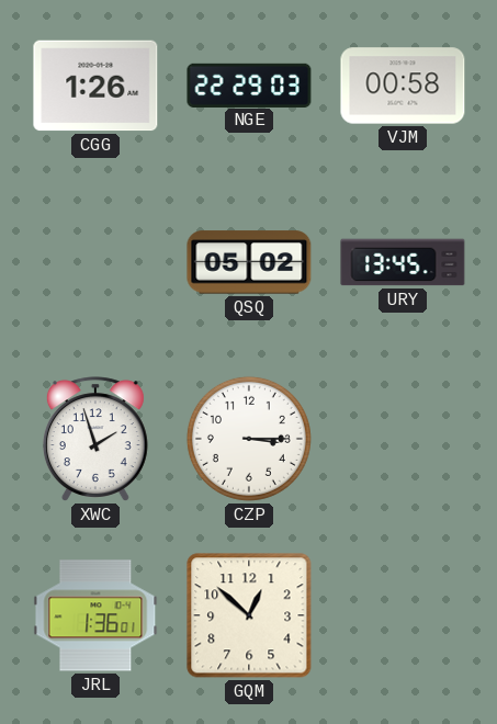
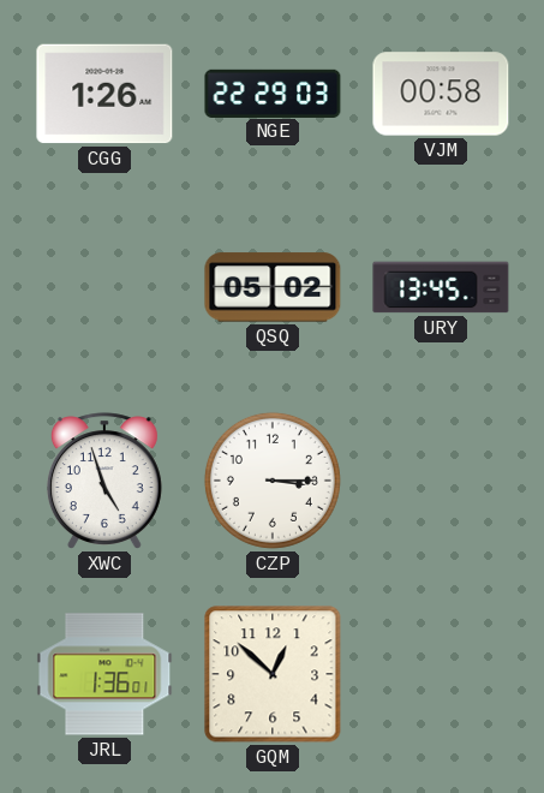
XWC: 1:57 -> 4:57 (104, 481)
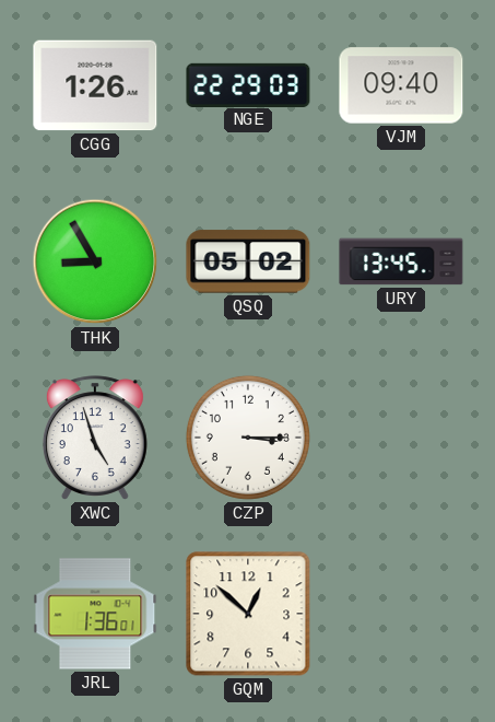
VJM: 00:58 -> 09:40 (401, 85)
THK: none -> 8:55 (95, 261)
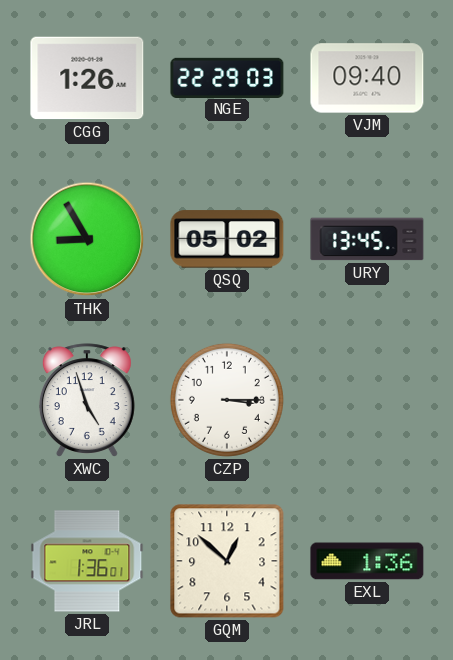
EXL: none -> 1:36 (367, 561)
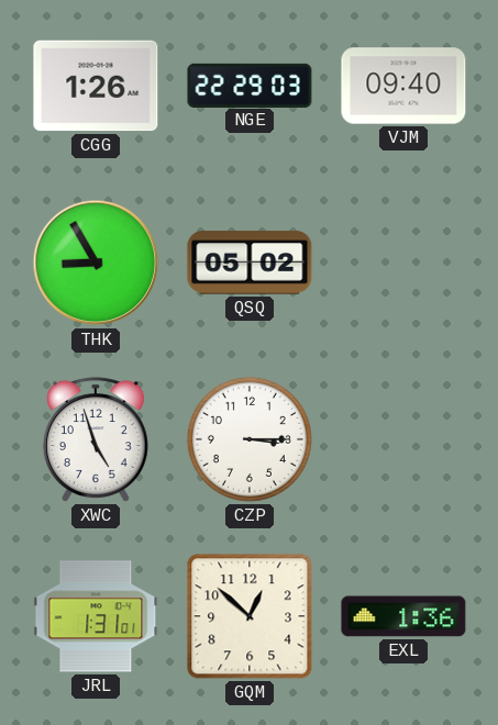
URY: 13:45 -> none (367, 239)
JRL: 1:36 -> 1:31 (96, 616)
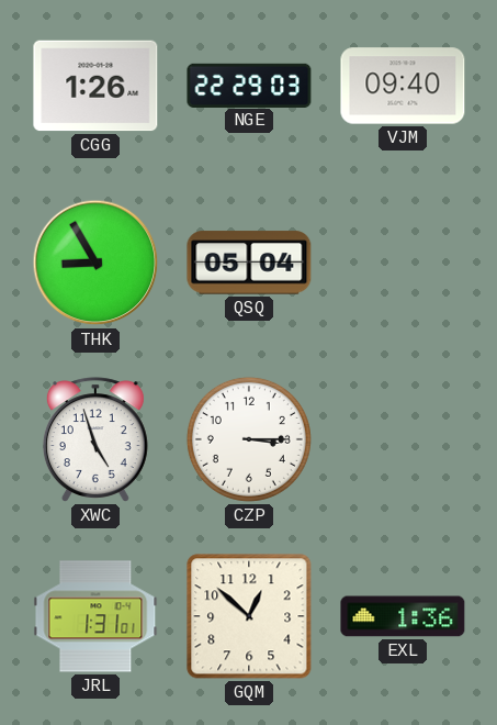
QSQ: 05:02 -> 05:04 (249, 263)
